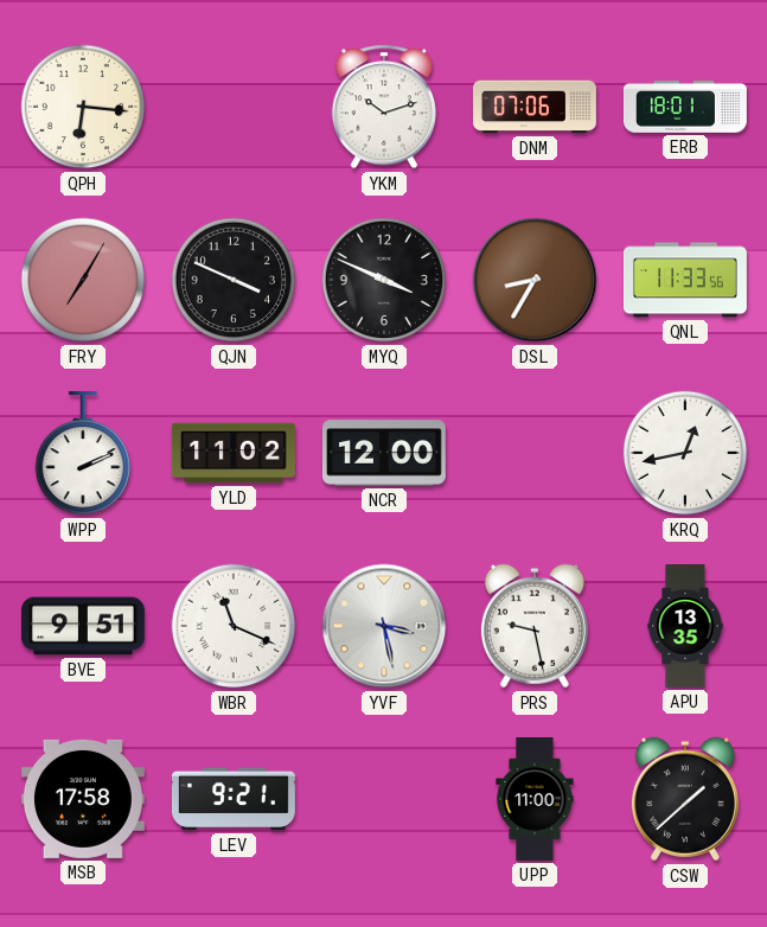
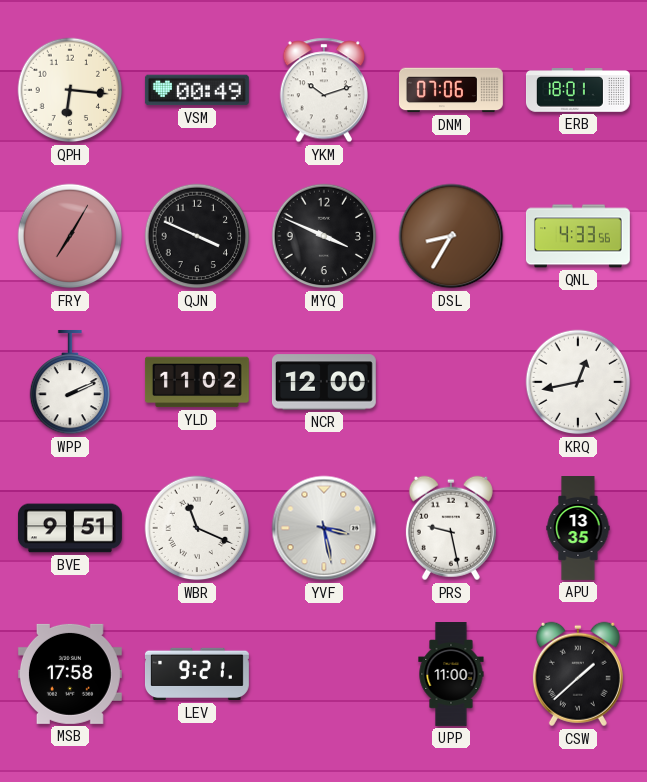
VSM: none -> 00:49 (197, 90)
QNL: 11:33 -> 4:33 (578, 236)
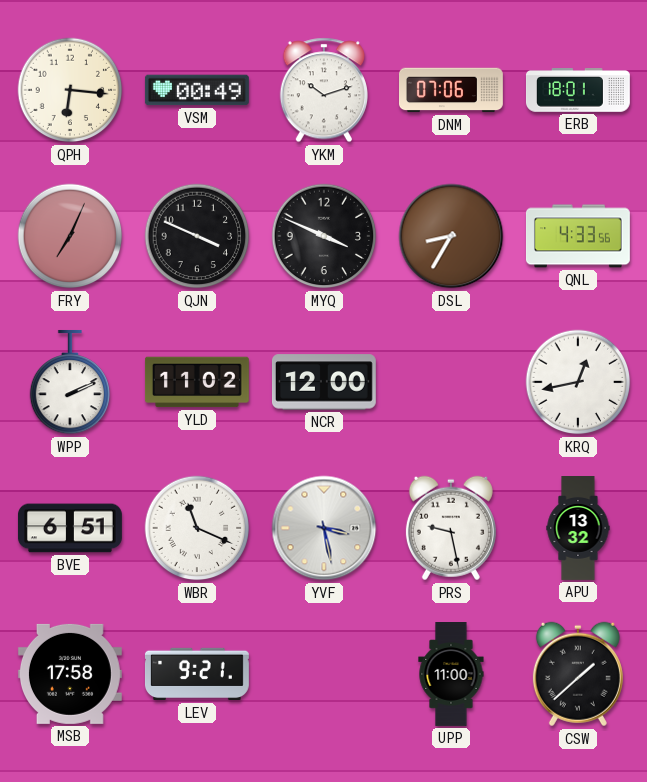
FRY: 7:05 -> 7:04 (70, 236)
BVE: 9:51 -> 6:51 (70, 528)
APU: 13:35 -> 13:32 (578, 529)
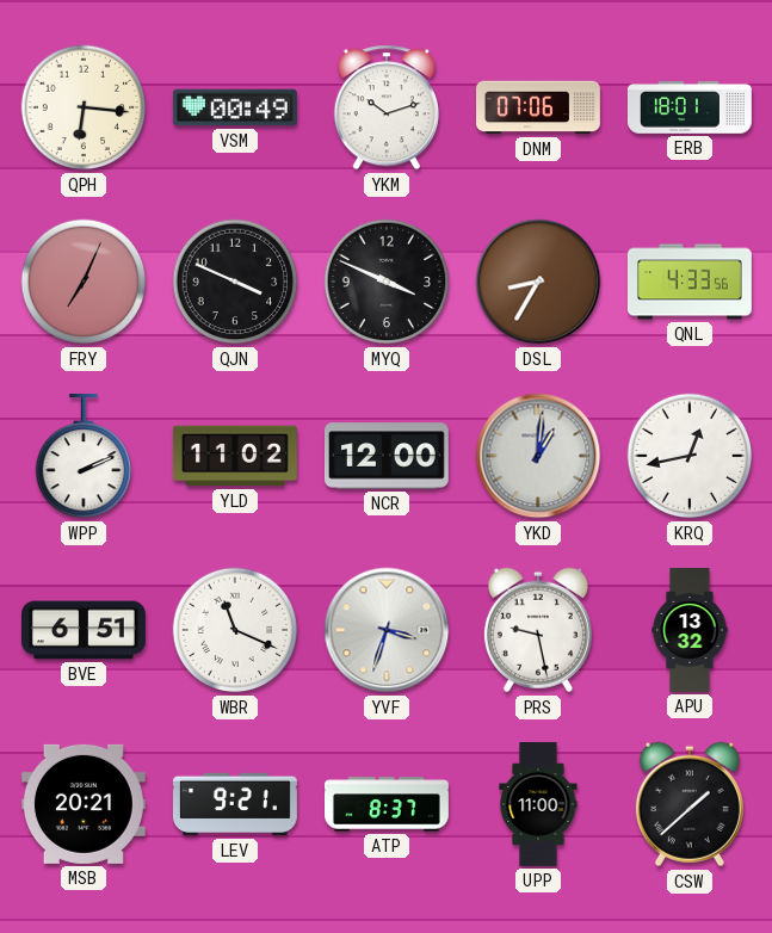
YKD: none -> 1:01 (538, 456)
YVF: 3:28 -> 3:33 (387, 630)
MSB: 17:58 -> 20:21 (84, 804)
ATP: none -> 8:37 (388, 804)
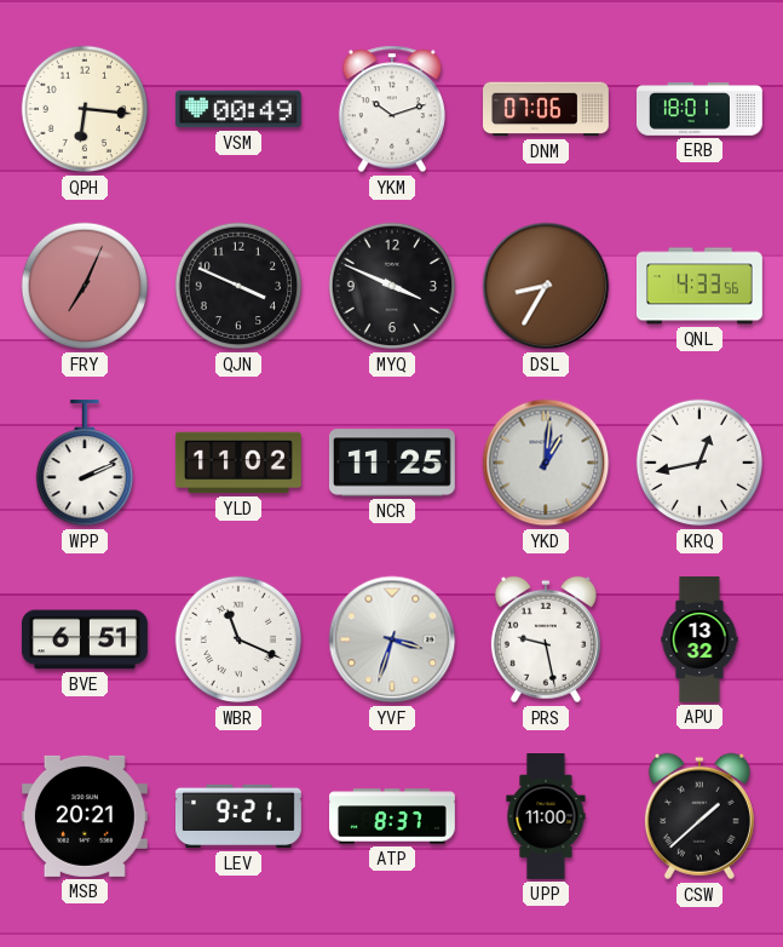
NCR: 12:00 -> 11:25 (392, 463)
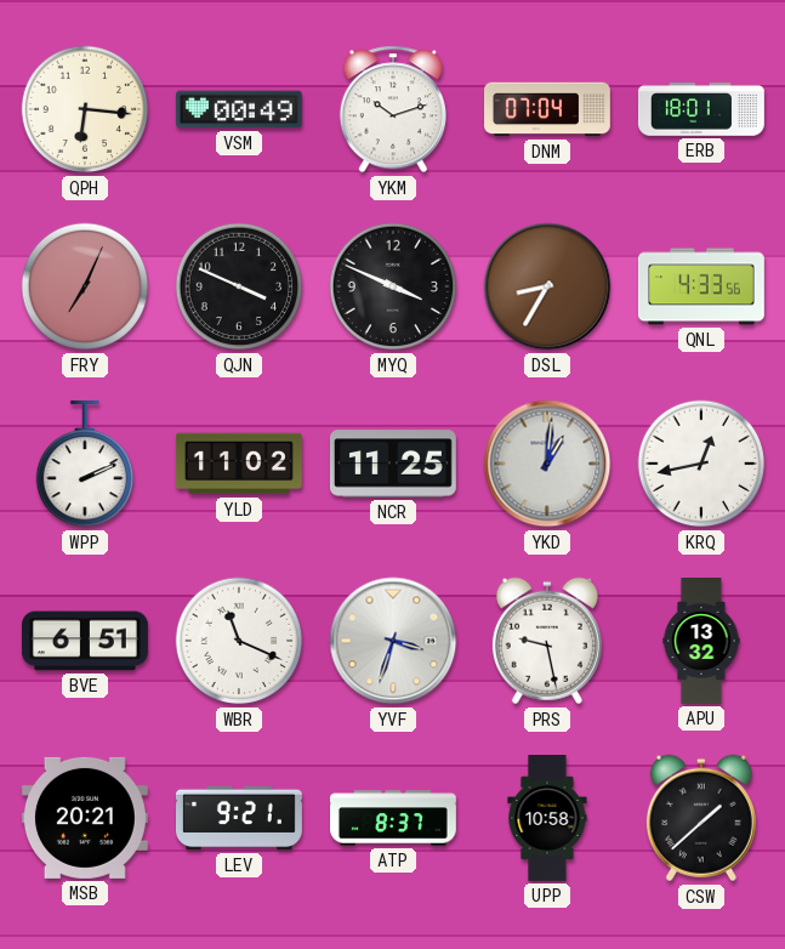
DNM: 07:06 -> 07:04 (548, 109)
UPP: 11:00 -> 10:58 (547, 819)
